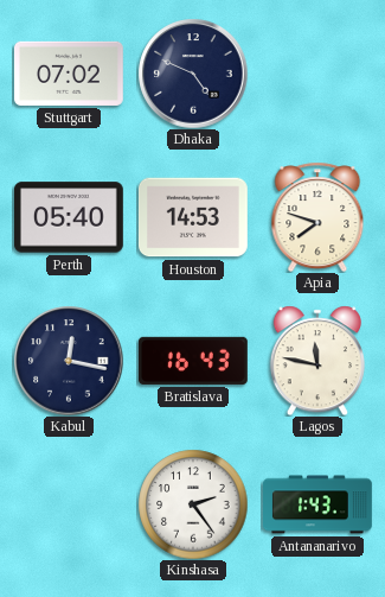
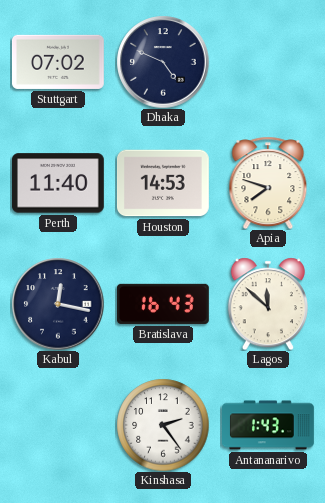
Perth: 05:40 -> 11:40 (58, 183)
Lagos: 11:47 -> 11:52 (268, 304)
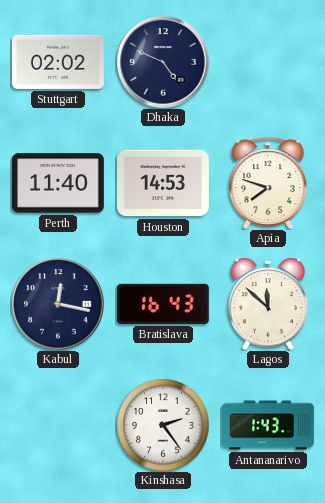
Stuttgart: 07:02 -> 02:02 (58, 62)
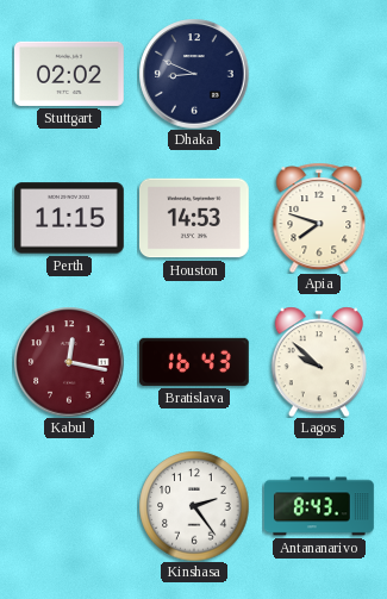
Dhaka: 4:49 -> 8:49 (194, 74)
Perth: 11:40 -> 11:15 (69, 218)
Kabul dial: navy -> burgundy (69, 362)
Lagos: 11:52 -> 9:52 (319, 362)
Antananarivo: 1:43 -> 8:43 (320, 506)
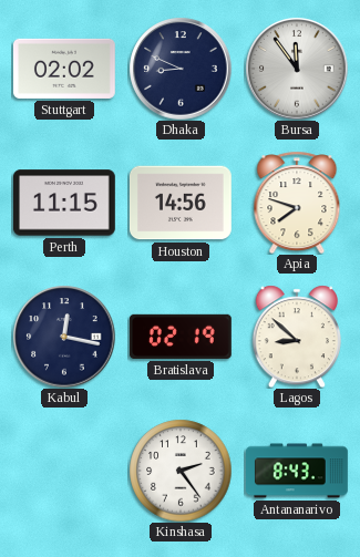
Bursa: none -> 11:54 (297, 69)
Houston: 14:53 -> 14:56 (182, 203)
Kabul dial: burgundy -> navy (64, 337)
Bratislava: 16:43 -> 02:19 (181, 337)
Lagos: 9:52 -> 8:52 (297, 337)
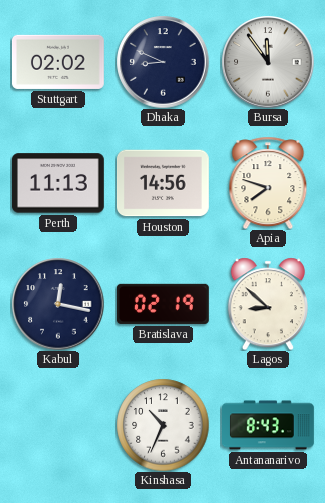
Perth: 11:15 -> 11:13 (58, 183)
Kinshasa: 2:24 -> 10:34 (163, 425)
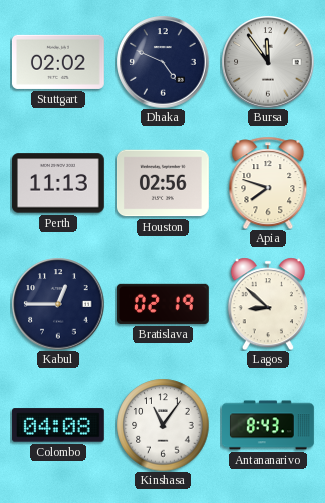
Dhaka: 8:49 -> 4:49 (163, 62)
Houston: 14:56 -> 02:56 (164, 183)
Kabul: 12:17 -> 12:45 (58, 304)
Colombo: none -> 04:08 (58, 425)
Kinshasa: 10:34 -> 11:06 (163, 425)
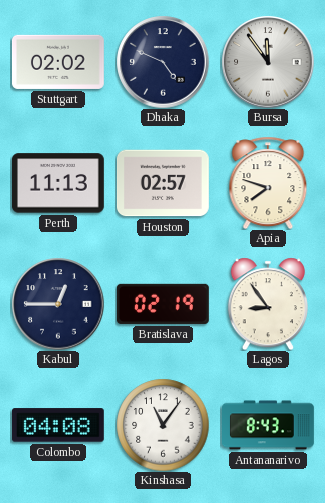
Houston: 02:56 -> 02:57 (164, 183)
Lagos: 8:52 -> 8:54 (268, 304)
